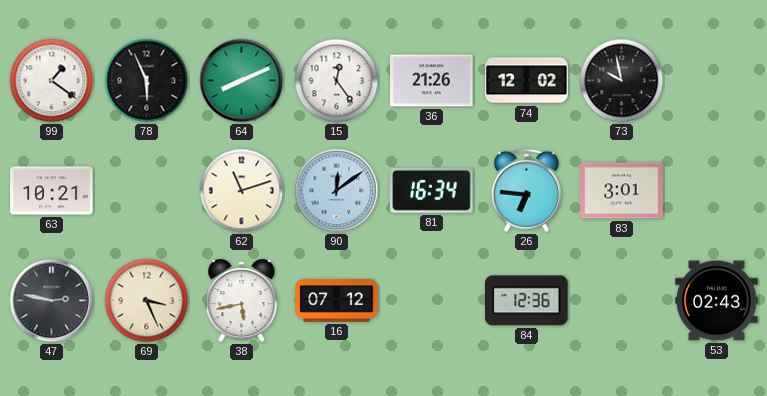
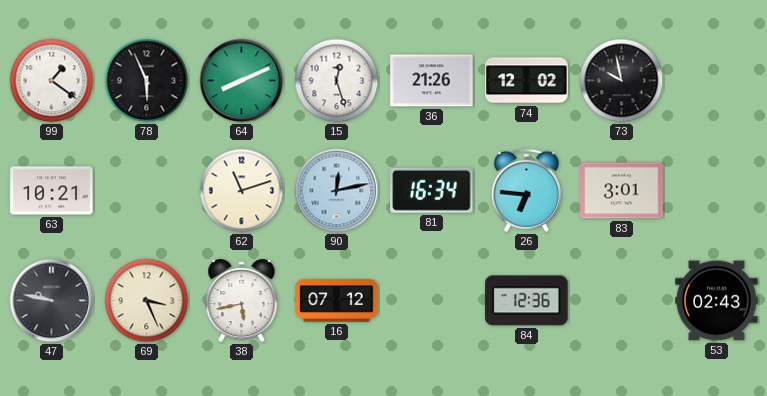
15: 12:24 -> 12:27 (337, 81)
90: 12:09 -> 12:13 (337, 191)
47: 2:47 -> 9:47 (52, 301)
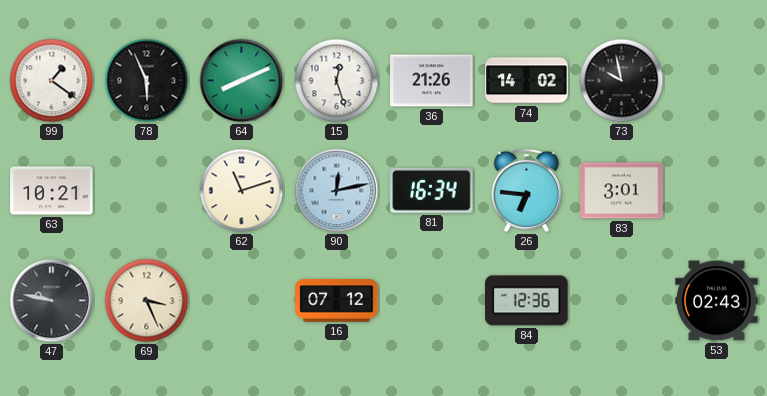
74: 12:02 -> 14:02 (527, 81)
38: 5:43 -> none (242, 301)
